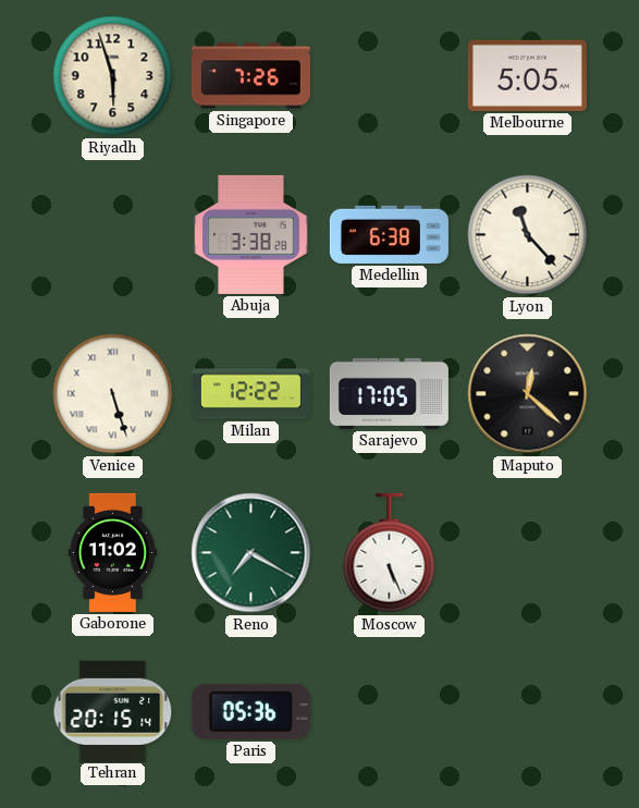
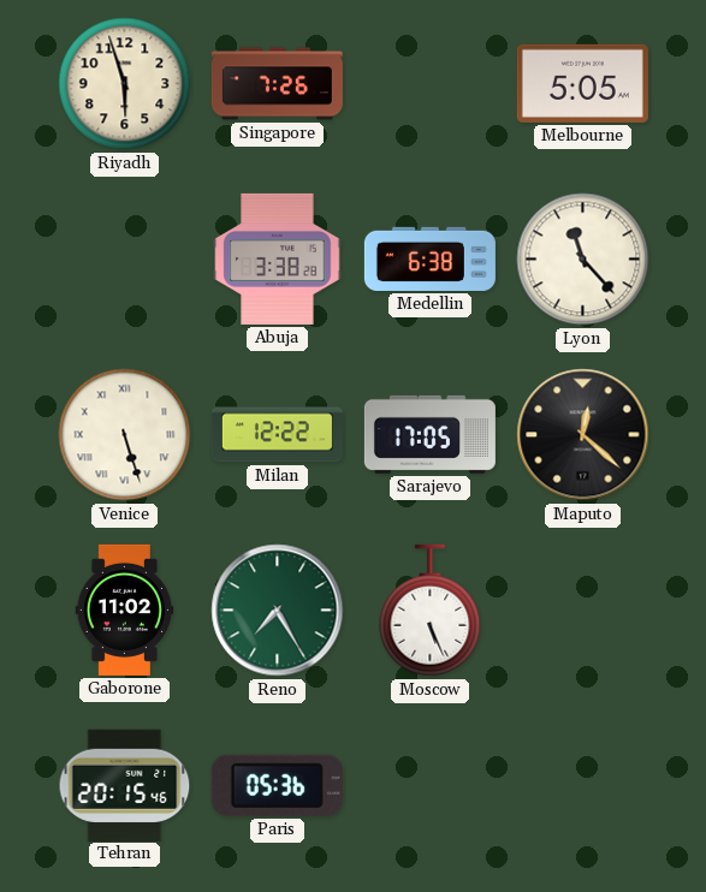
Reno: 7:20 -> 7:25 (278, 611)
Tehran: 20:15:14 -> 20:15:46 (125, 785)
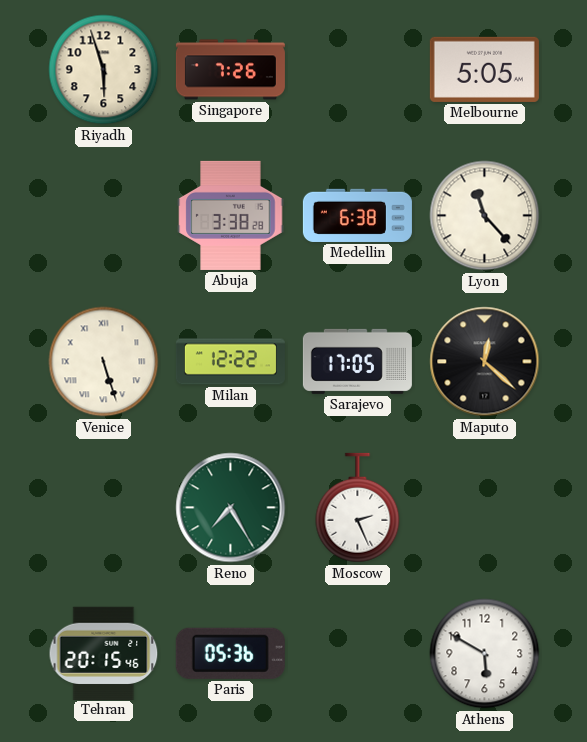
Gaborone: 11:02 -> none (125, 609)
Moscow: 5:26 -> 2:26 (358, 508)
Athens: none -> 5:50 (485, 654)
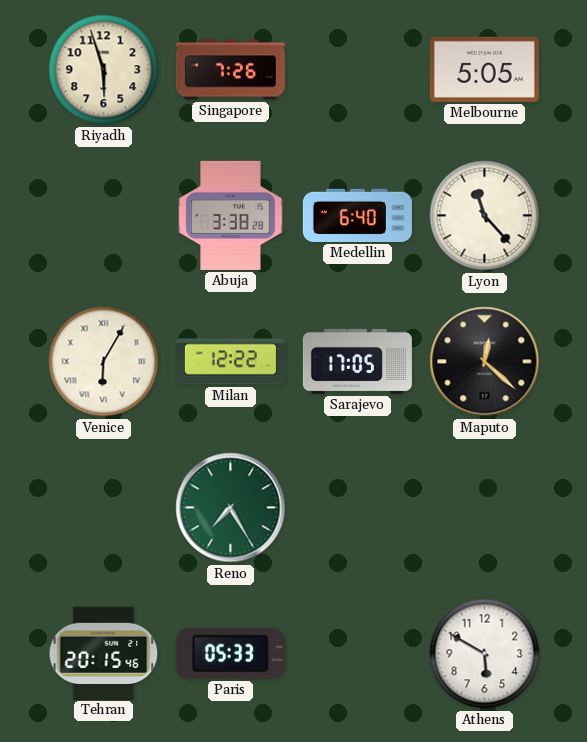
Medellin: 6:38 -> 6:40 (357, 215)
Venice: 5:27 -> 6:05 (104, 362)
Moscow: 2:26 -> none (358, 508)
Paris: 05:36 -> 05:33 (230, 653)
